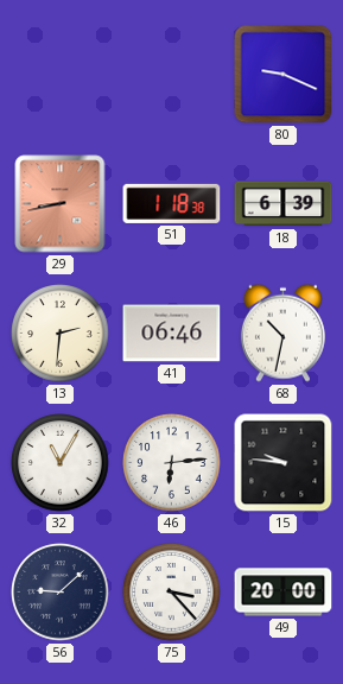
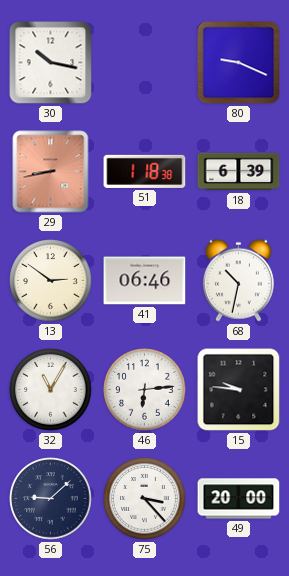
30: none -> 10:17 (51, 63)
13: 2:31 -> 2:51 (51, 281)
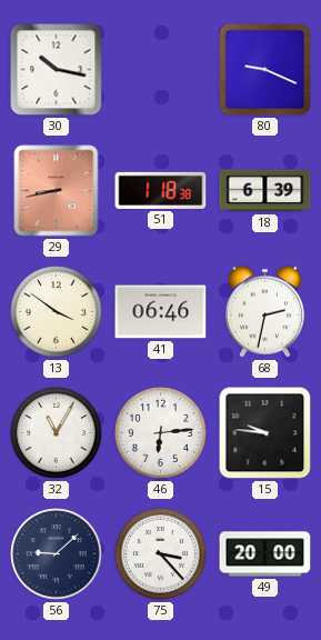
13: 2:51 -> 3:51 (57, 312)
68: 10:32 -> 2:32 (264, 311)
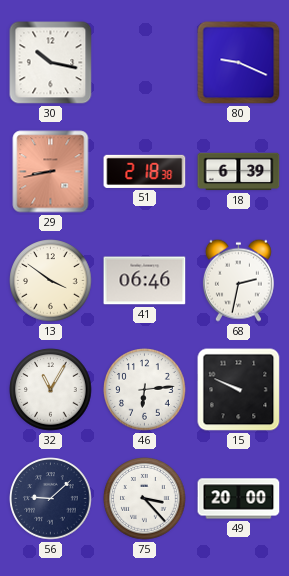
51: 1:18 -> 2:18 (145, 171)
15: 9:46 -> 9:49 (239, 390)
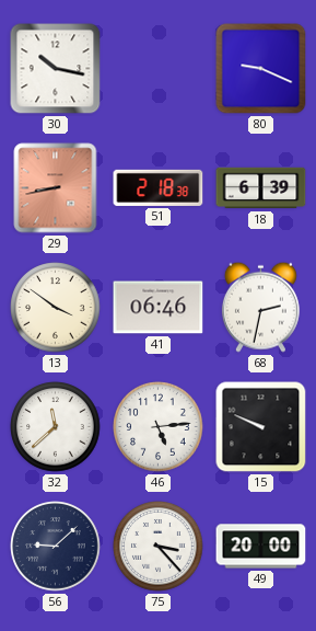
32: 11:05 -> 11:38 (56, 427)
46: 6:14 -> 5:14 (159, 427)
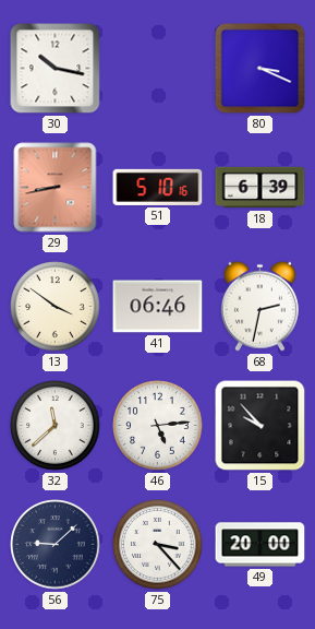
80: 9:19 -> 3:19 (261, 69)
51: 2:18 -> 5:10 (158, 187)
15: 9:49 -> 9:53 (261, 426)
